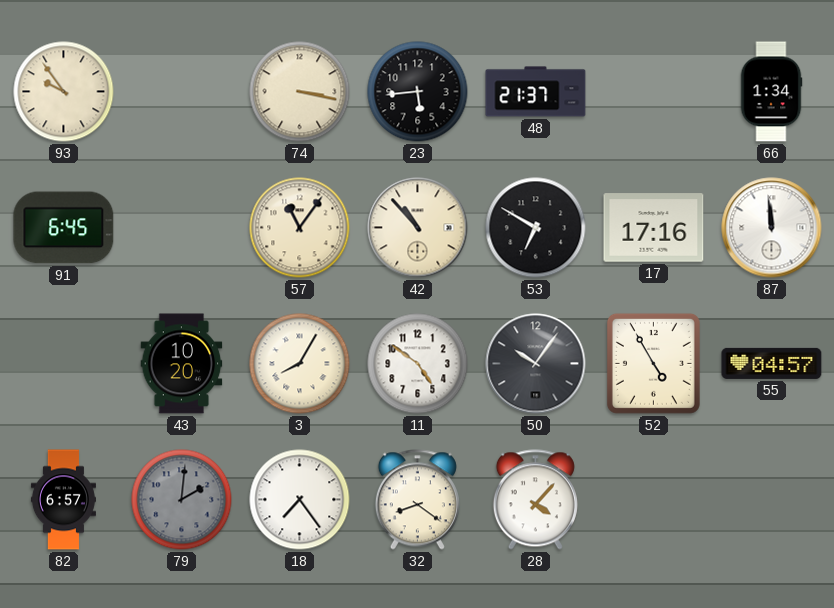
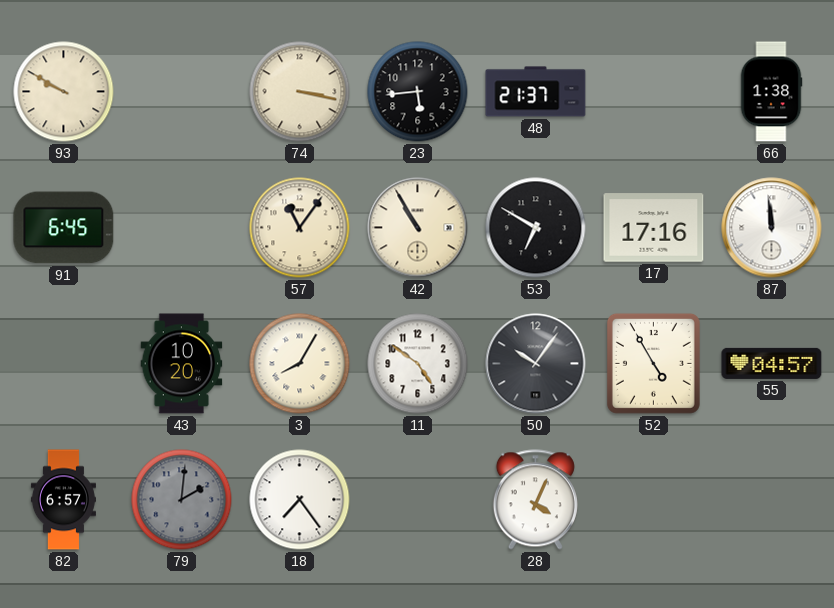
93: 9:54 -> 9:50 (64, 92)
66: 1:34 -> 1:38 (771, 92)
42: 10:53 -> 10:55 (418, 228)
32: 8:21 -> none (417, 500)
28: 4:07 -> 4:04 (535, 500)
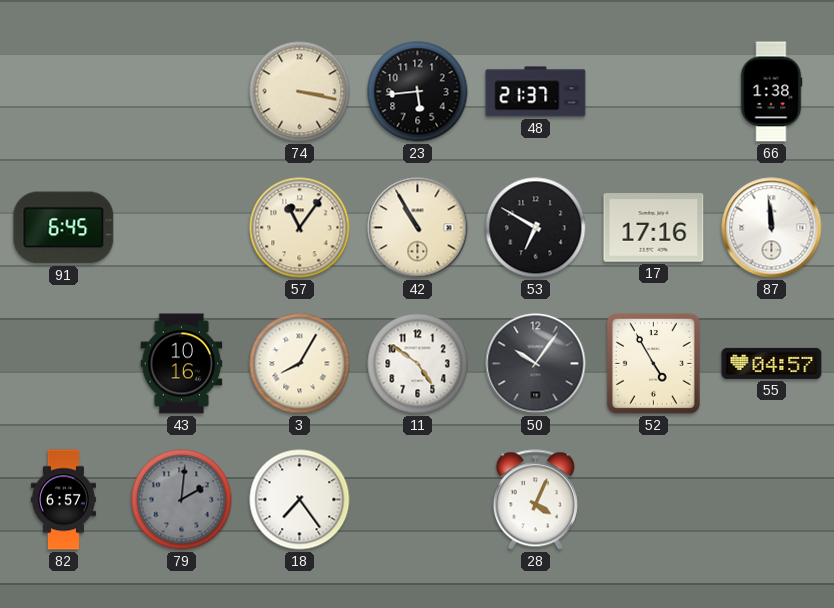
93: 9:50 -> none (64, 92)
43: 10:20 -> 10:16 (182, 364)
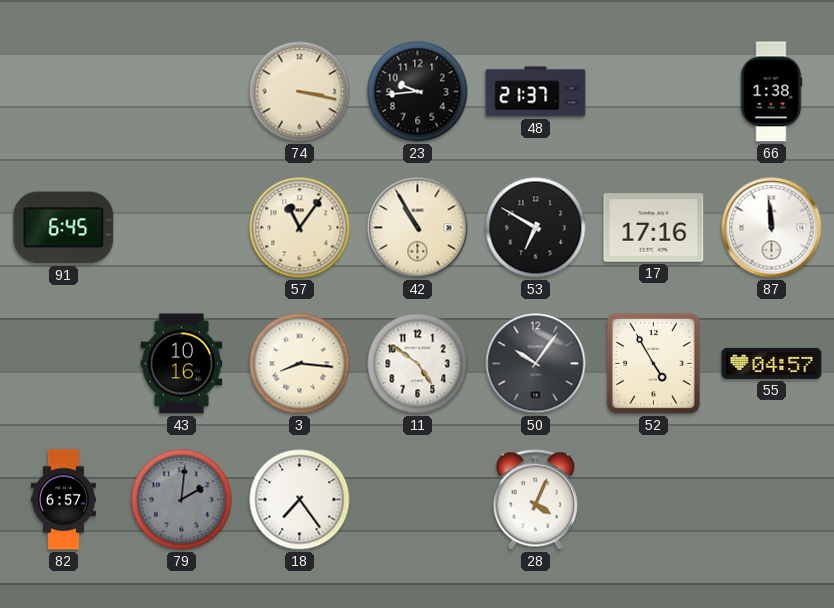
23: 5:44 -> 9:44 (418, 92)
3: 8:05 -> 8:16 (300, 364)
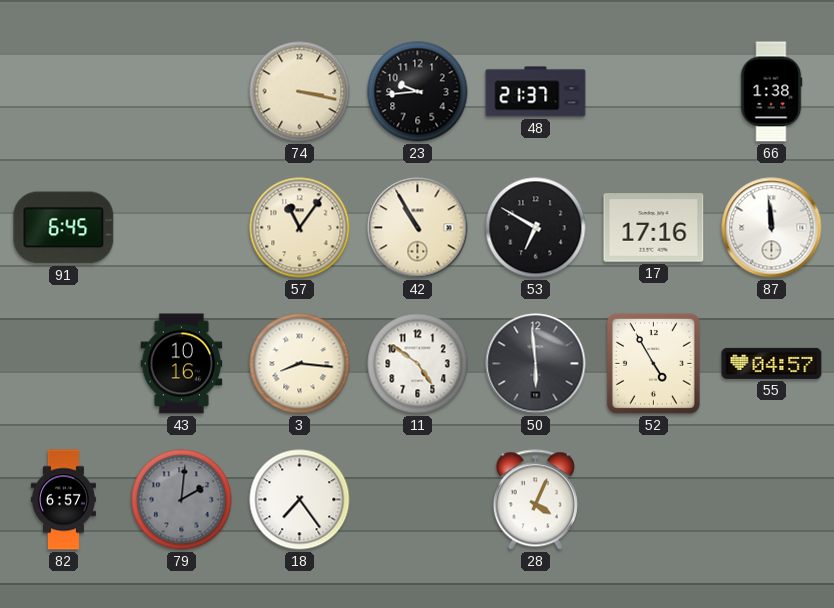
50: 10:06 -> 5:59 (536, 364)
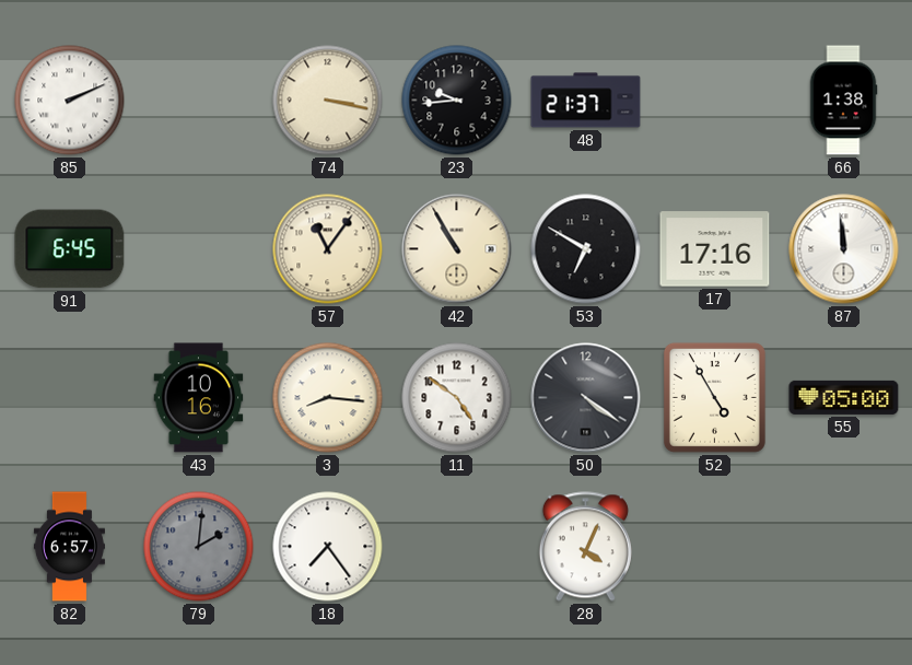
85: none -> 2:11 (70, 101)
50: 5:59 -> 4:21 (586, 398)
55: 04:57 -> 05:00 (844, 397)
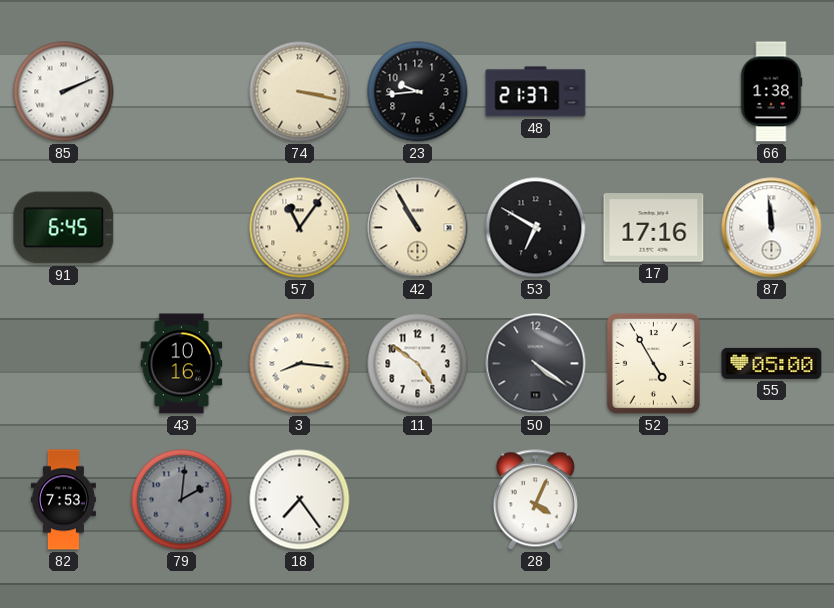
82: 6:57 -> 7:53 (63, 500)
